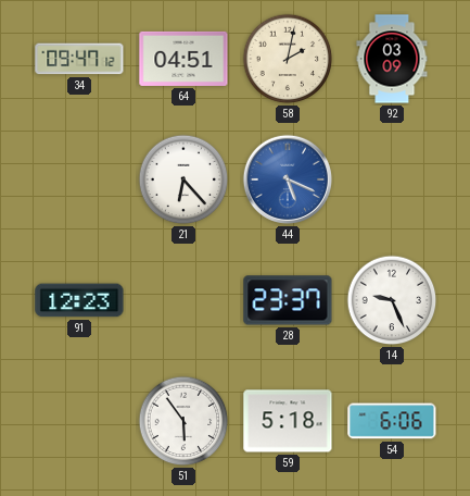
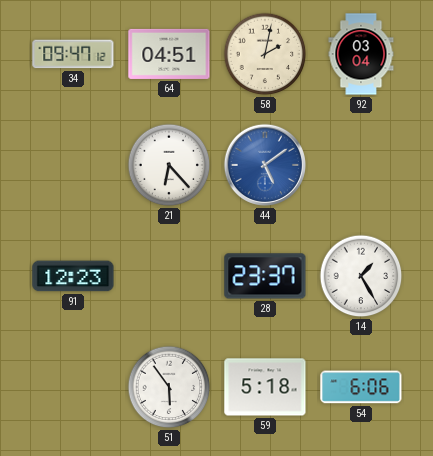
92: 03:09 -> 03:04 (361, 54)
44: 5:19 -> 5:09 (265, 165)
14: 9:26 -> 1:25 (361, 276)
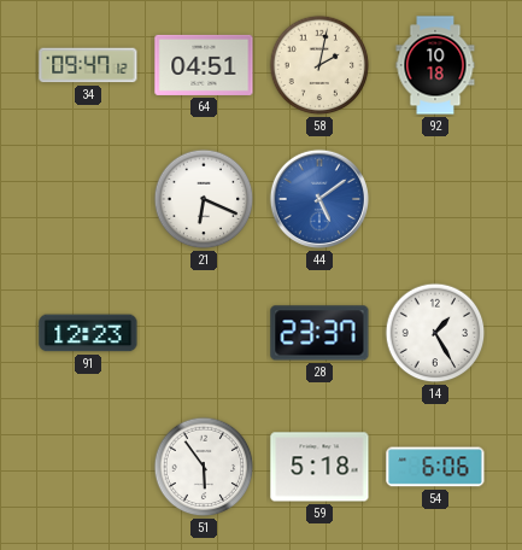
92: 03:04 -> 10:18 (435, 65)
21: 6:23 -> 6:19 (204, 199)
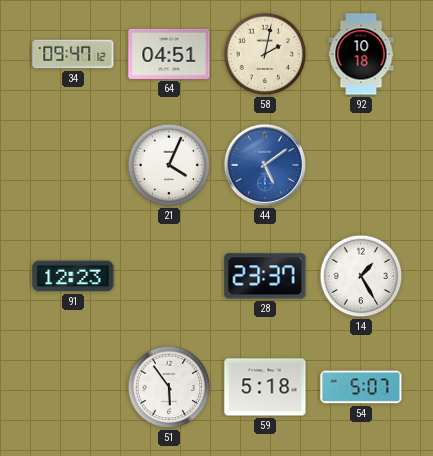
21: 6:19 -> 4:04 (169, 165)
54: 6:06 -> 5:07 (361, 387)
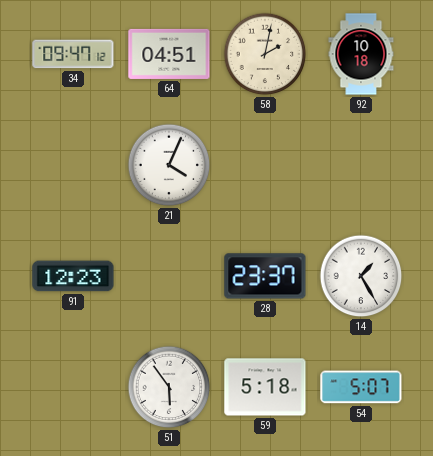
44: 5:09 -> none (265, 165)
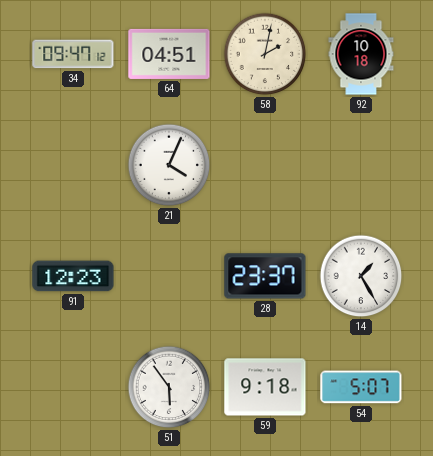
59: 5:18 -> 9:18 (265, 387)
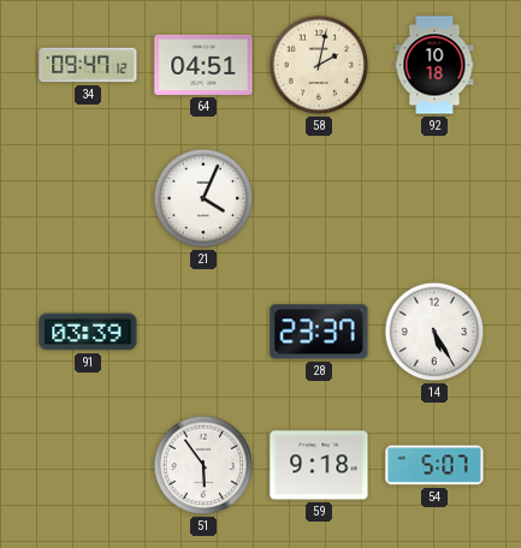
91: 12:23 -> 03:39 (88, 332)
14: 1:25 -> 5:25 (434, 332)
